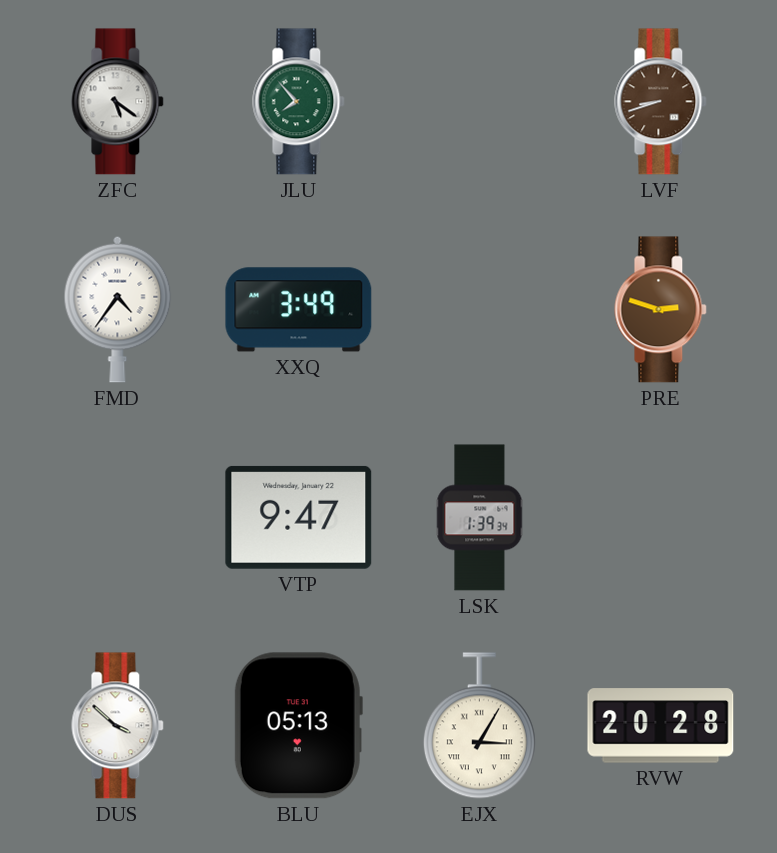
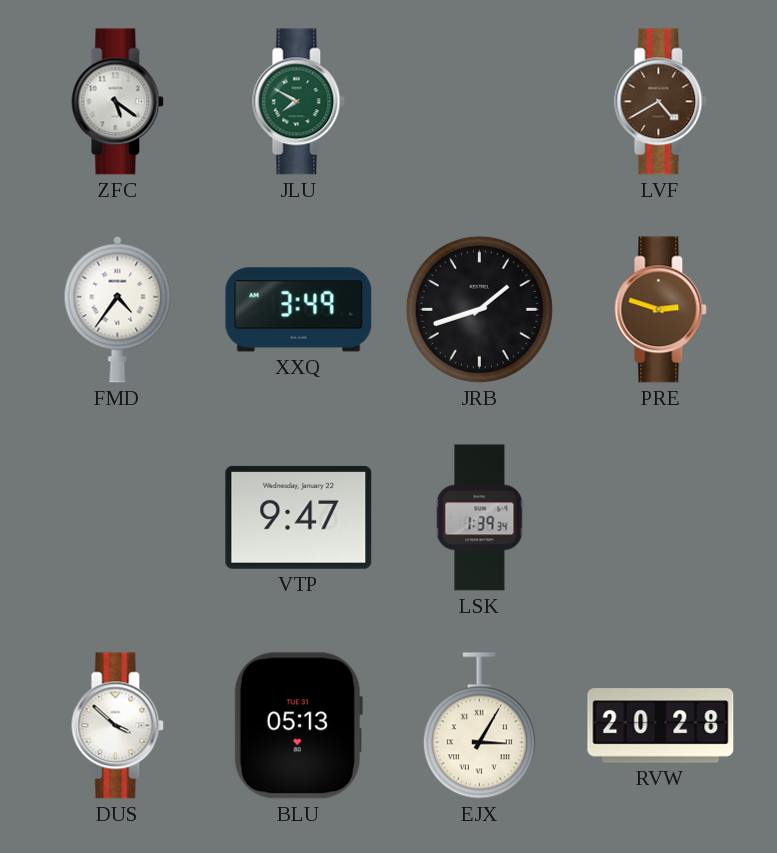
JLU: 7:53 -> 7:50 (299, 102)
LVF: 8:42 -> 4:40 (661, 102)
JRB: none -> 1:42 (479, 309)
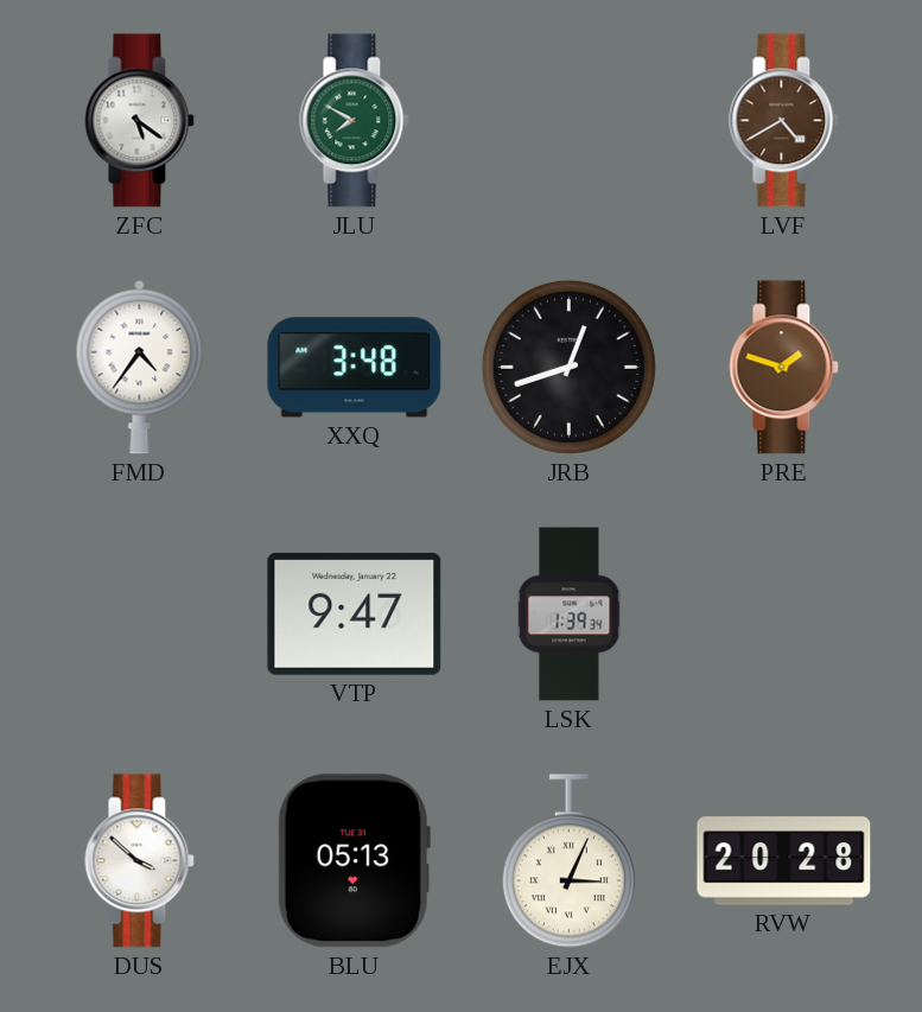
XXQ: 3:49 -> 3:48 (355, 368)
JRB: 1:42 -> 12:42 (568, 367)
PRE: 2:48 -> 1:48 (784, 368)
EJX: 3:05 -> 3:04 (568, 861)
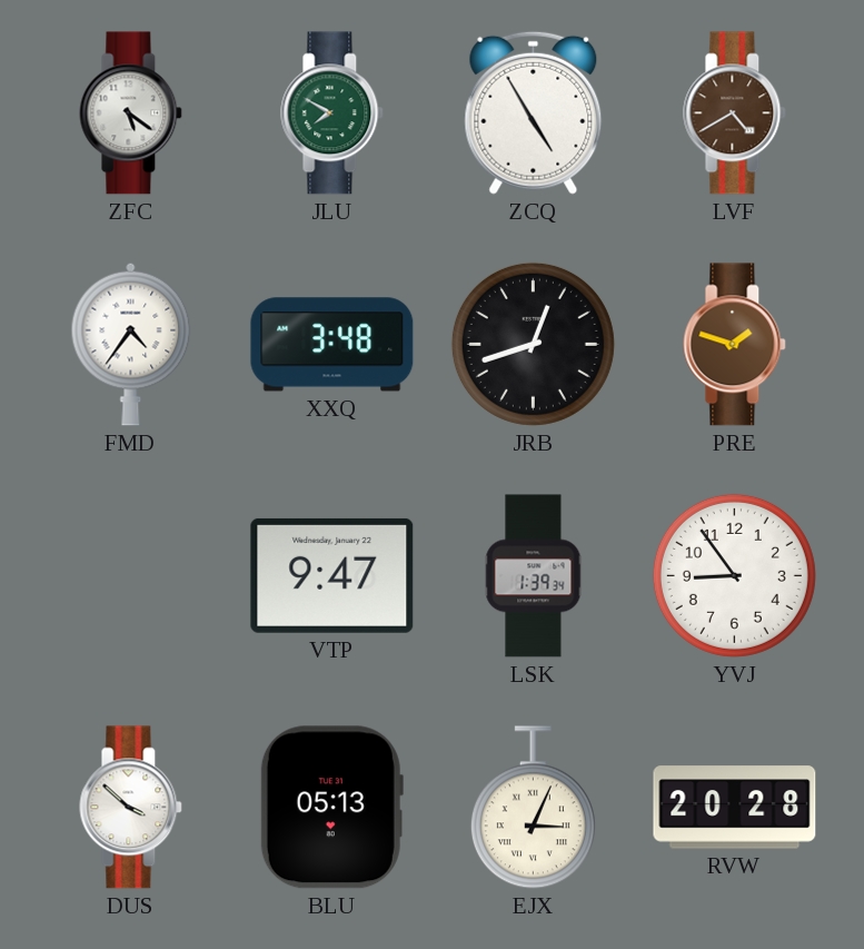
ZCQ: none -> 4:55 (534, 112)
YVJ: none -> 8:54 (734, 575)
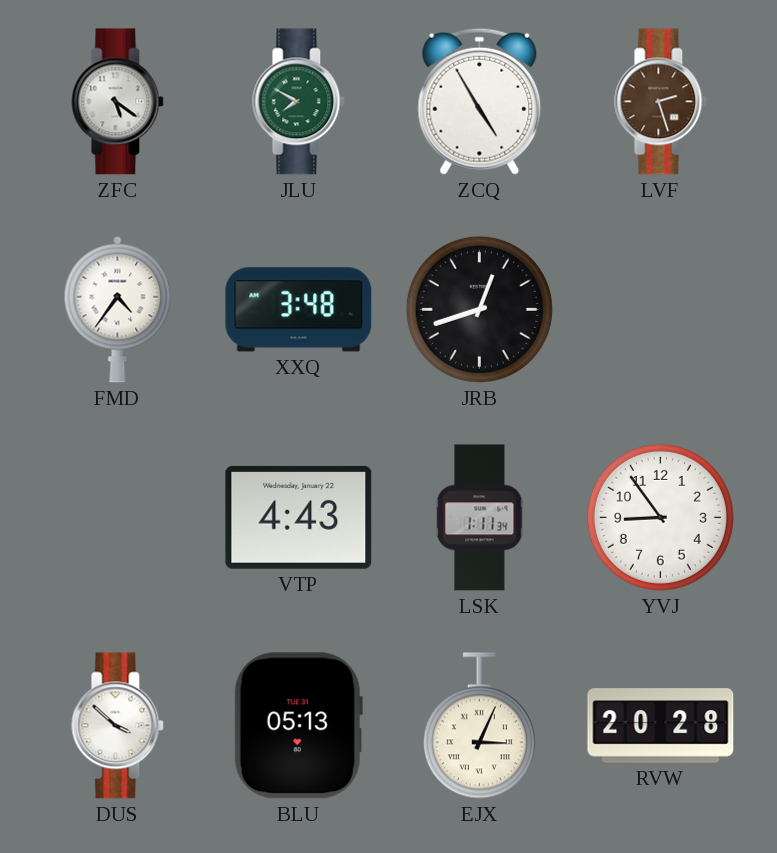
LVF: 4:40 -> 2:27 (661, 102)
PRE: 1:48 -> none (735, 345)
VTP: 9:47 -> 4:43 (299, 517)
LSK: 1:39 -> 1:11 (480, 518)
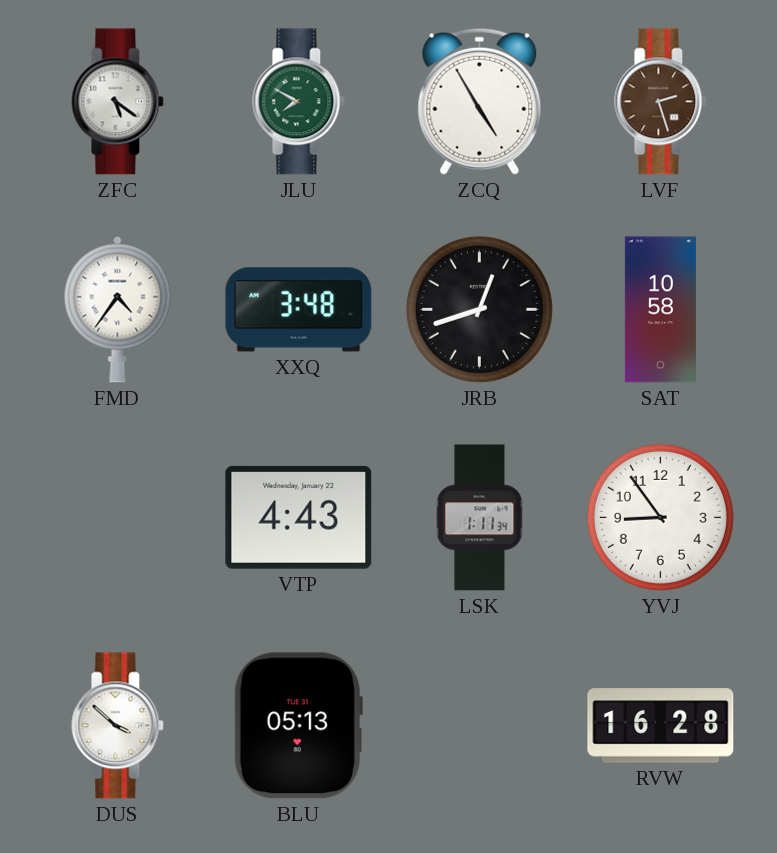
SAT: none -> 10:58 (660, 310)
EJX: 3:04 -> none (479, 726)
RVW: 20:28 -> 16:28 (661, 726)
